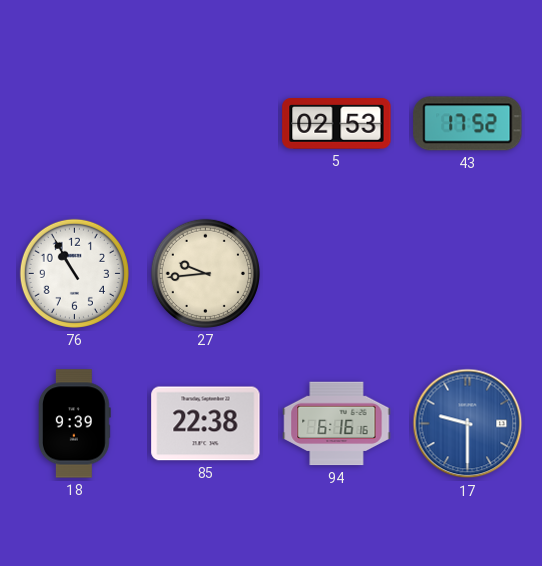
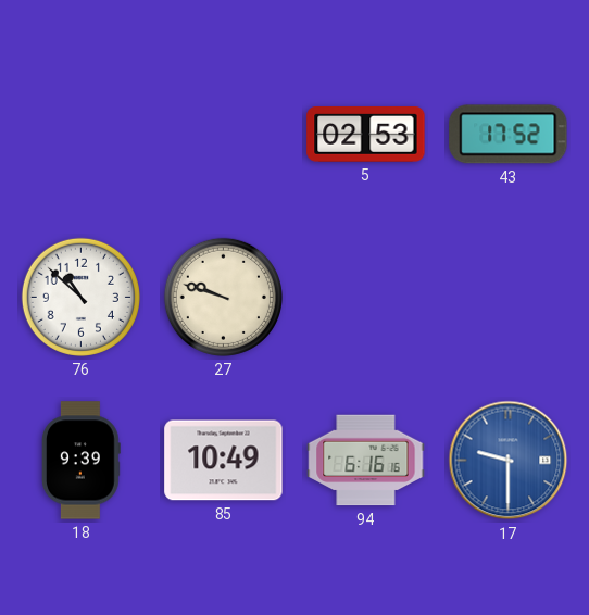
76: 10:55 -> 10:52 (80, 297)
27: 9:44 -> 9:48 (223, 297)
85: 22:38 -> 10:49 (224, 461)
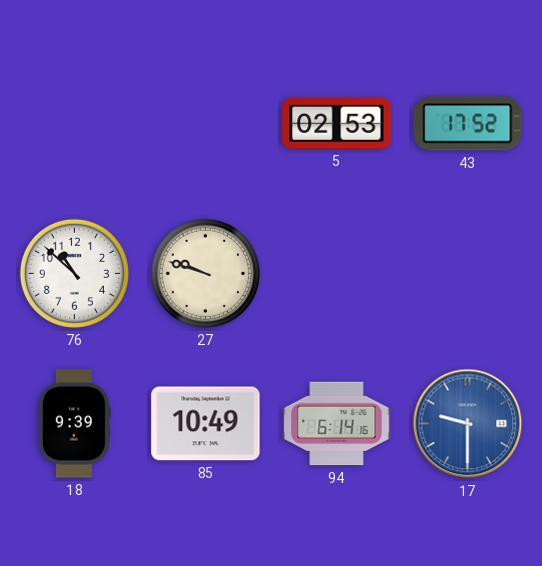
94: 6:16 -> 6:14 (337, 424)
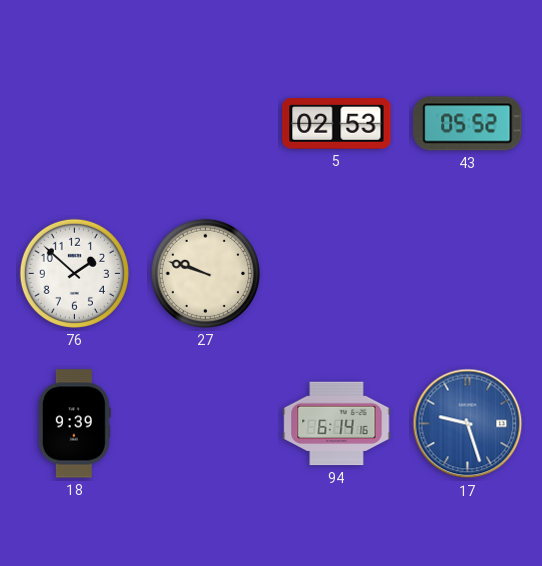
43: 17:52 -> 05:52 (468, 124)
76: 10:52 -> 1:52 (74, 273)
85: 10:49 -> none (206, 424)
17: 9:30 -> 9:27 (468, 424)
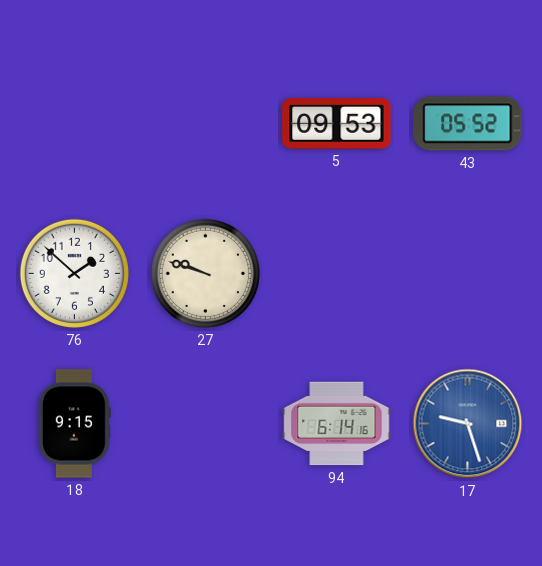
5: 02:53 -> 09:53 (337, 124)
18: 9:39 -> 9:15 (74, 424)
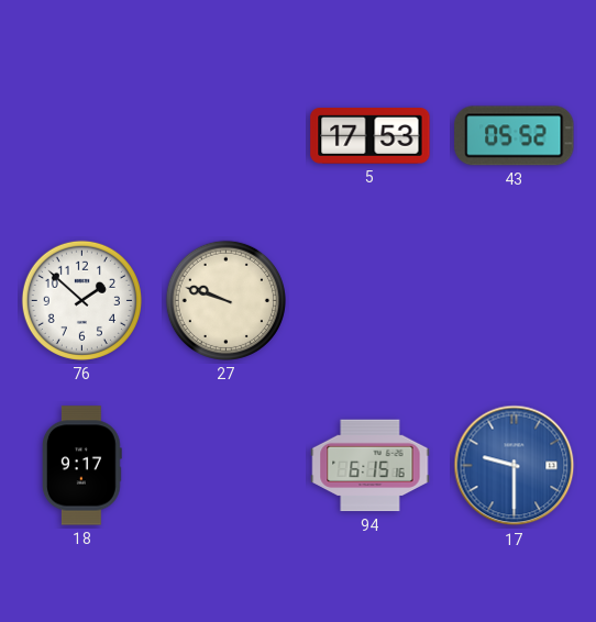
5: 09:53 -> 17:53 (371, 136)
18: 9:15 -> 9:17 (81, 466)
94: 6:14 -> 6:15 (371, 466)
17: 9:27 -> 9:30 (515, 466)
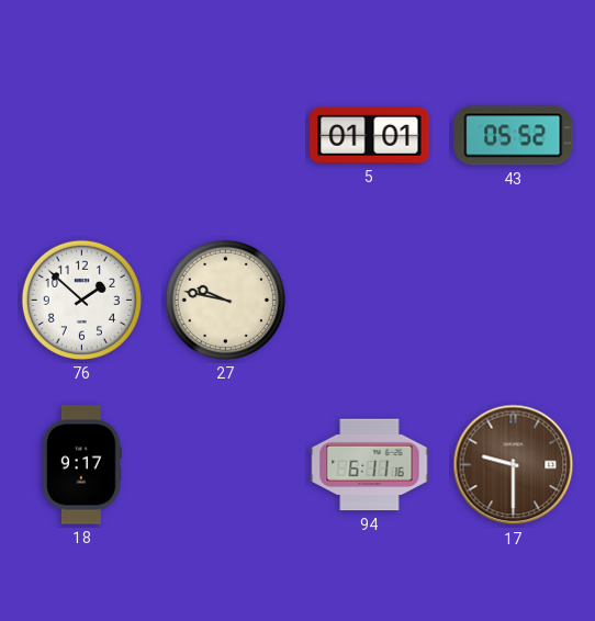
5: 17:53 -> 01:01 (370, 136)
27: 9:48 -> 9:47 (225, 300)
94: 6:15 -> 6:11 (370, 465)
17 dial: blue -> brown (514, 465)
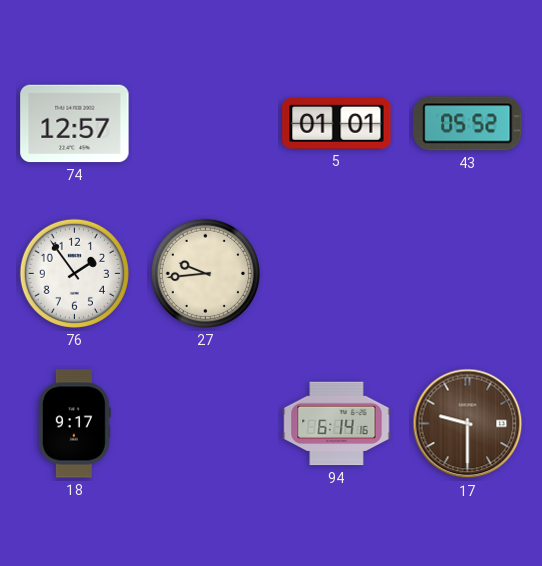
74: none -> 12:57 (75, 124)
76: 1:52 -> 1:54 (74, 273)
27: 9:47 -> 9:44 (205, 273)
94: 6:11 -> 6:14 (337, 424)
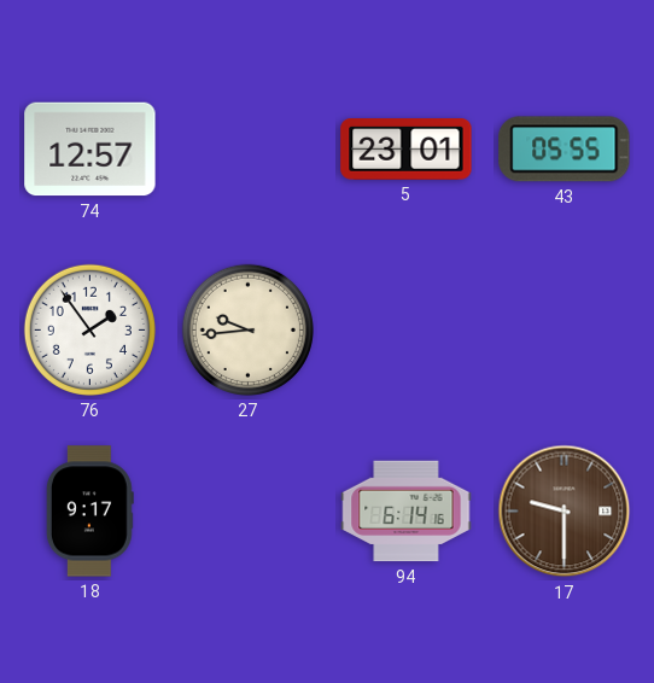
5: 01:01 -> 23:01 (407, 150)
43: 05:52 -> 05:55 (565, 150)
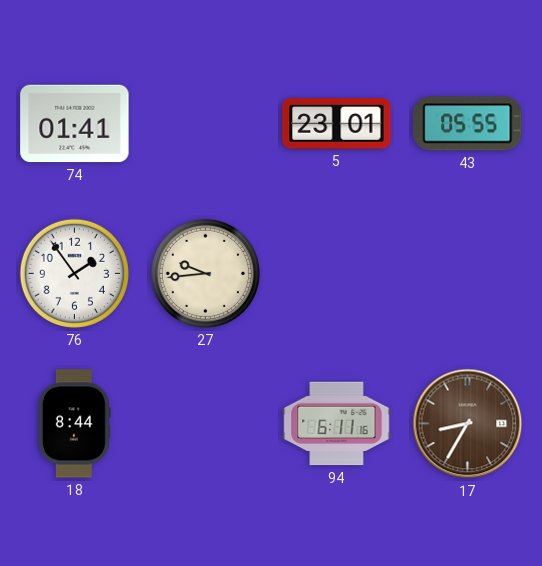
74: 12:57 -> 01:41 (75, 124)
18: 9:17 -> 8:44 (74, 424)
94: 6:14 -> 6:11 (337, 424)
17: 9:30 -> 8:35 (468, 424)
